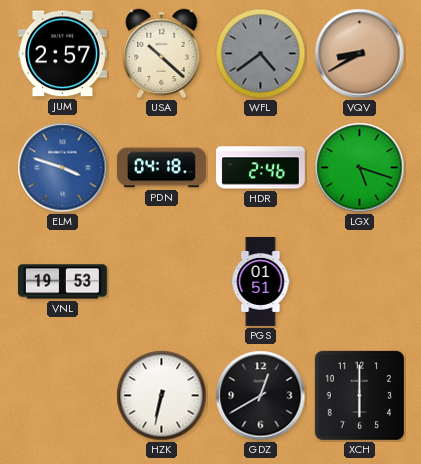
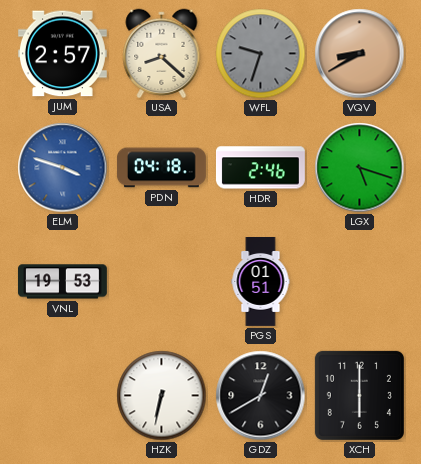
USA: 10:22 -> 8:22 (162, 54)
WFL: 4:39 -> 9:33 (261, 54)
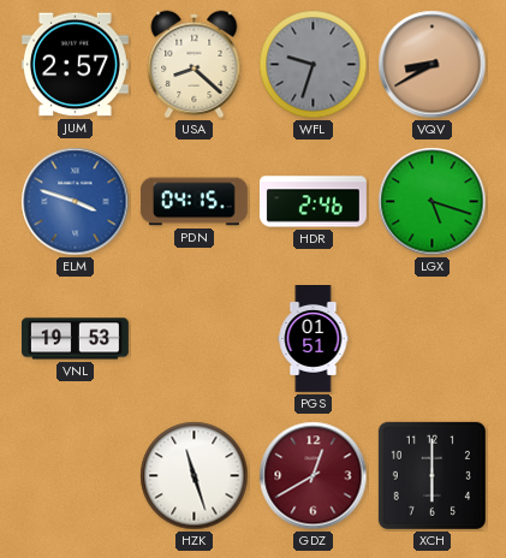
PDN: 04:18 -> 04:15 (194, 202)
HZK: 6:32 -> 11:27 (195, 476)
GDZ dial: black -> burgundy (314, 476)
